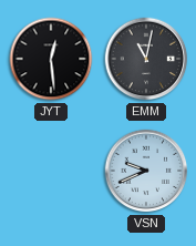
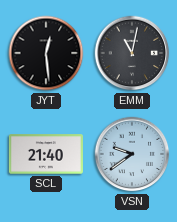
SCL: none -> 21:40 (46, 154)
VSN: 9:41 -> 9:39 (132, 154)
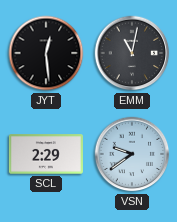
SCL: 21:40 -> 2:29 (46, 154)
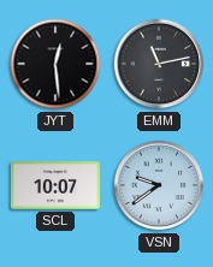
EMM: 11:02 -> 11:13 (159, 64)
SCL: 2:29 -> 10:07 (55, 185)
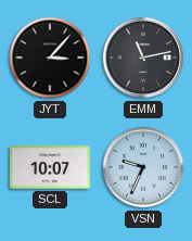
JYT: 12:29 -> 3:07 (50, 58)
VSN: 9:39 -> 9:34 (143, 167)
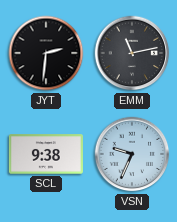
JYT: 3:07 -> 2:31 (46, 53)
SCL: 10:07 -> 9:38 (46, 154)
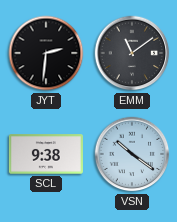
EMM: 11:13 -> 11:09 (132, 53)
VSN: 9:34 -> 10:21 (132, 154)
